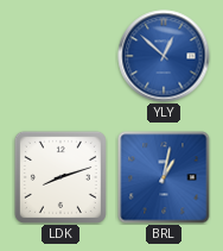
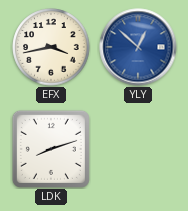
EFX: none -> 3:43 (51, 47)
BRL: 1:02 -> none (164, 177)
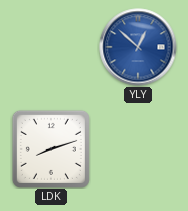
EFX: 3:43 -> none (51, 47)
